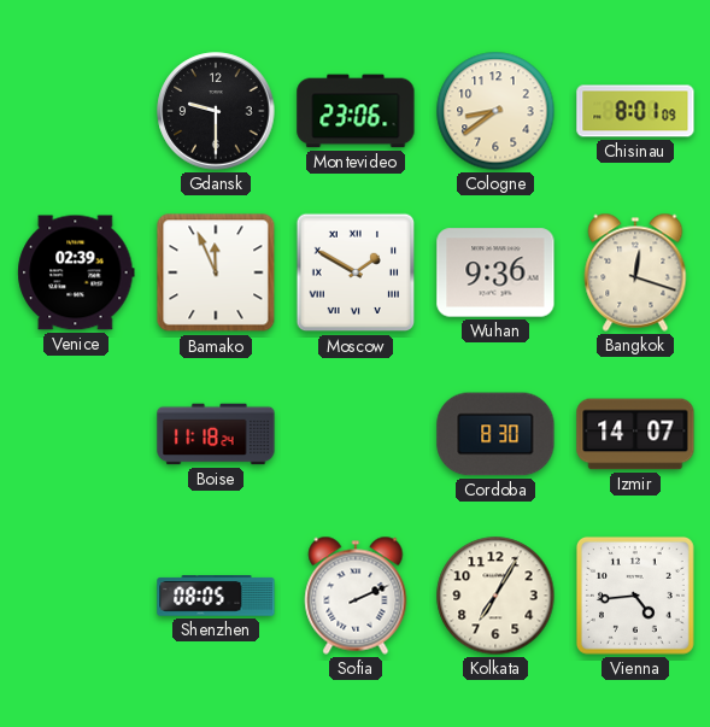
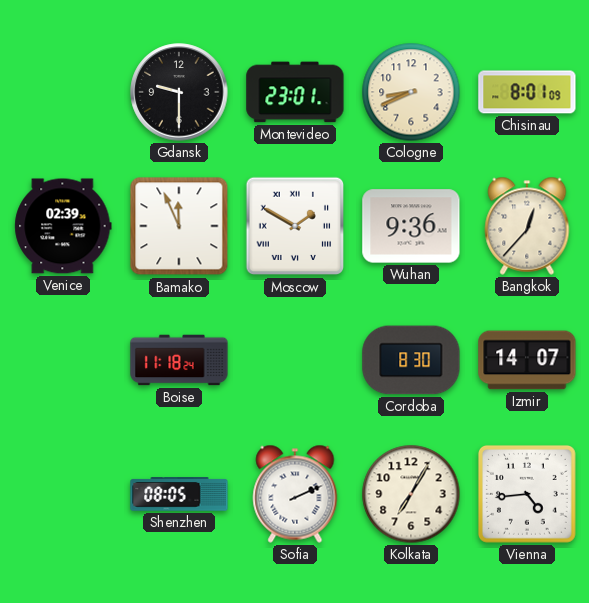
Montevideo: 23:06 -> 23:01 (295, 92)
Cologne: 8:39 -> 8:41 (411, 92)
Bangkok: 12:18 -> 12:37 (527, 226)
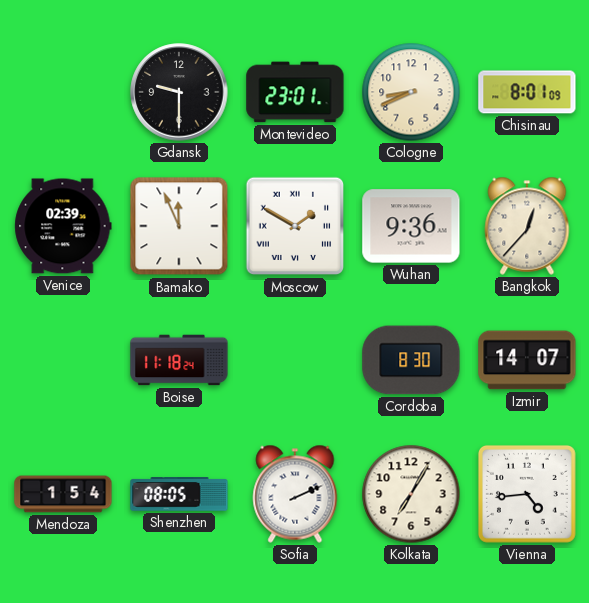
Mendoza: none -> 1:54 (63, 494)
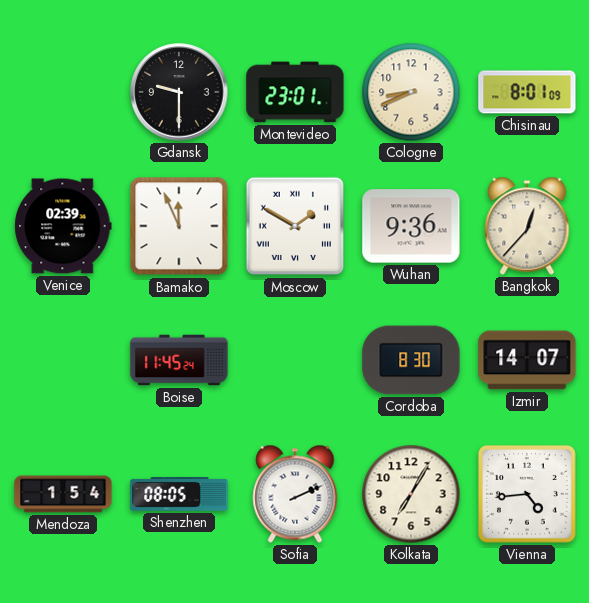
Boise: 11:18 -> 11:45 (179, 360)
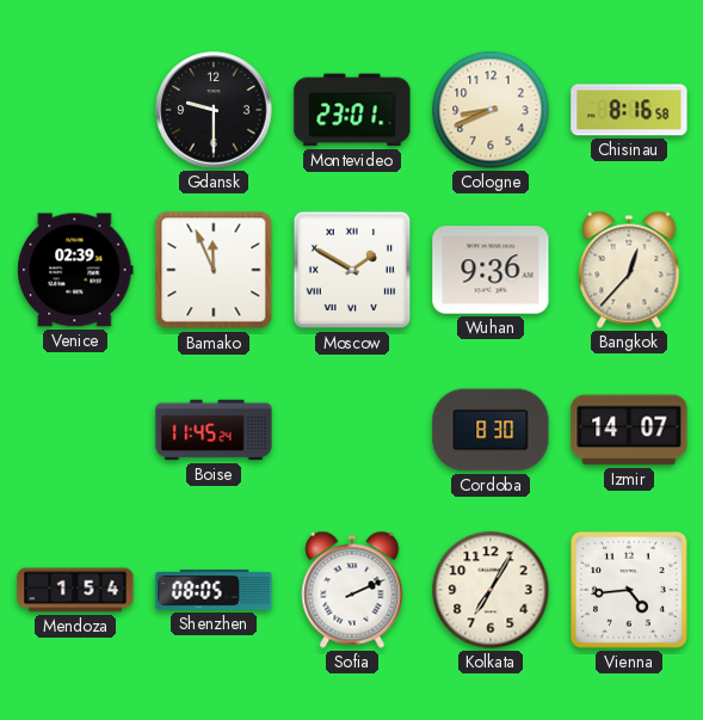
Chisinau: 8:01 -> 8:16 (629, 110)
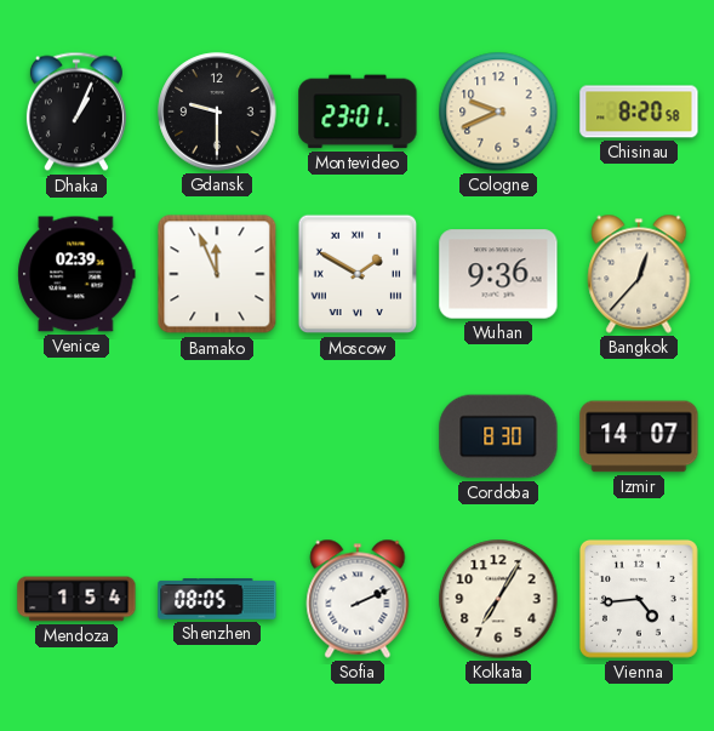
Dhaka: none -> 1:04 (76, 112)
Cologne: 8:41 -> 9:41 (498, 112)
Chisinau: 8:16 -> 8:20 (639, 112)
Boise: 11:45 -> none (214, 430)
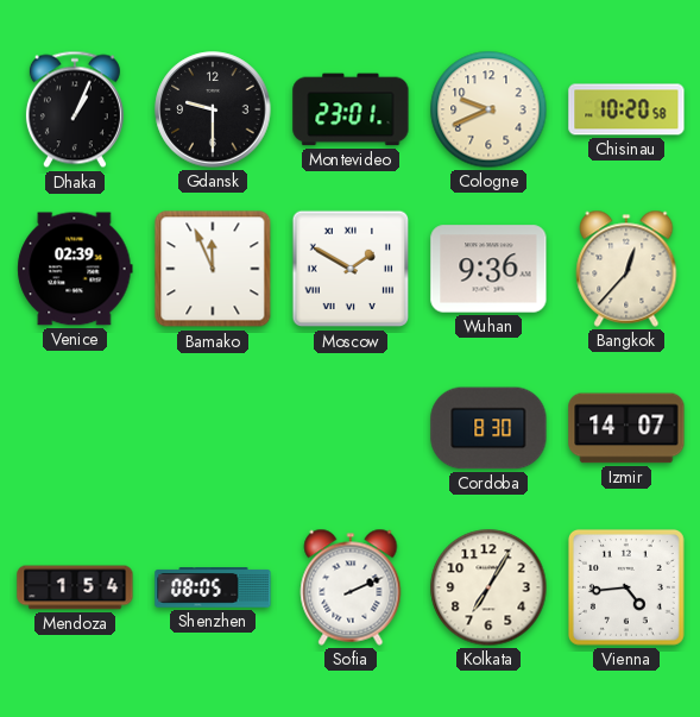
Chisinau: 8:20 -> 10:20 (626, 109)
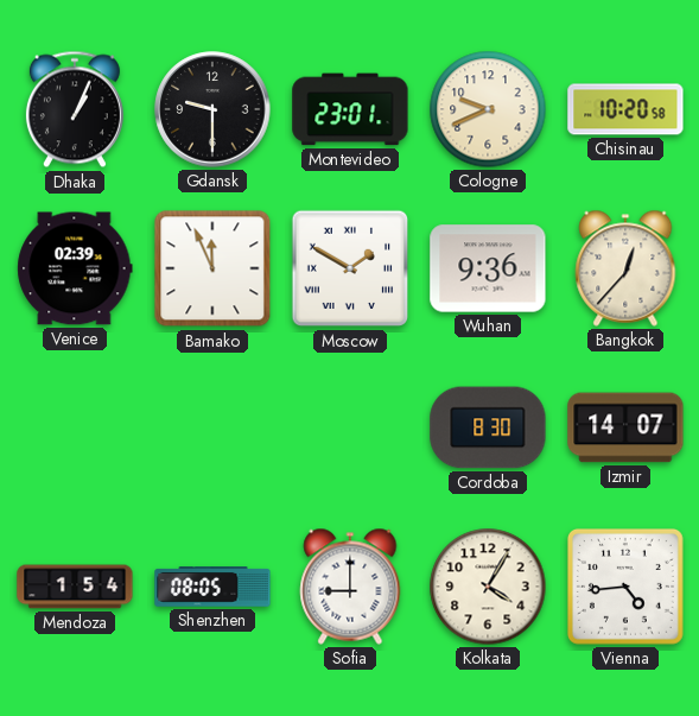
Sofia: 2:11 -> 9:00 (350, 587)
Kolkata: 7:05 -> 4:05 (488, 587)
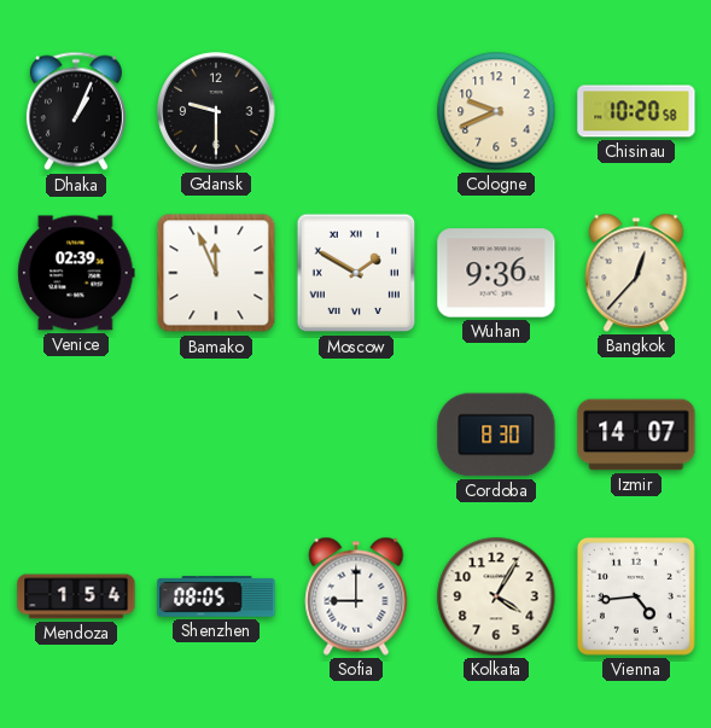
Montevideo: 23:01 -> none (350, 109)
